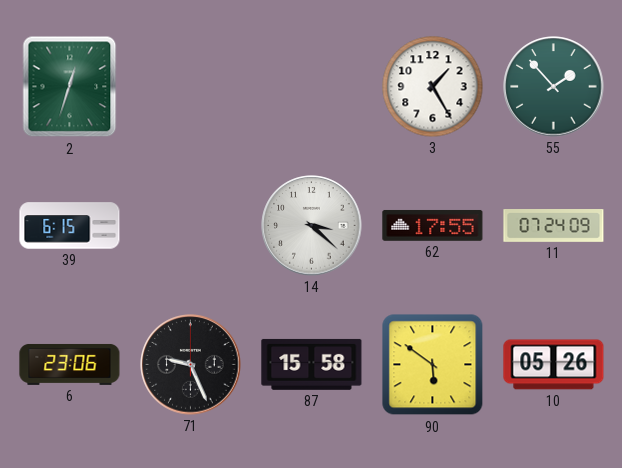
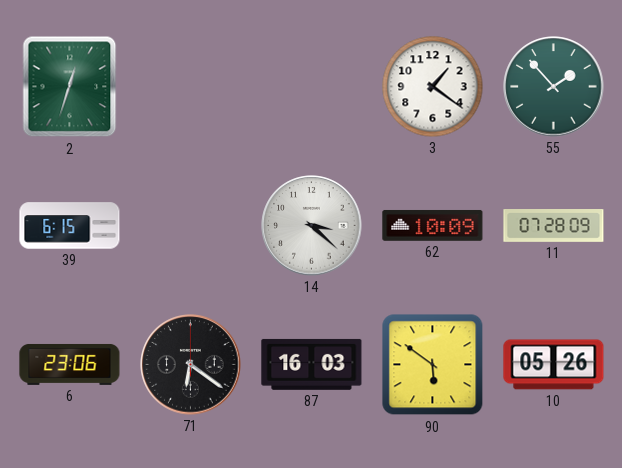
3: 1:25 -> 1:21 (433, 87)
62: 17:55 -> 10:09 (433, 225)
11: 07:24 -> 07:28 (554, 226)
71: 9:26 -> 6:21 (191, 365)
87: 15:58 -> 16:03 (312, 364)
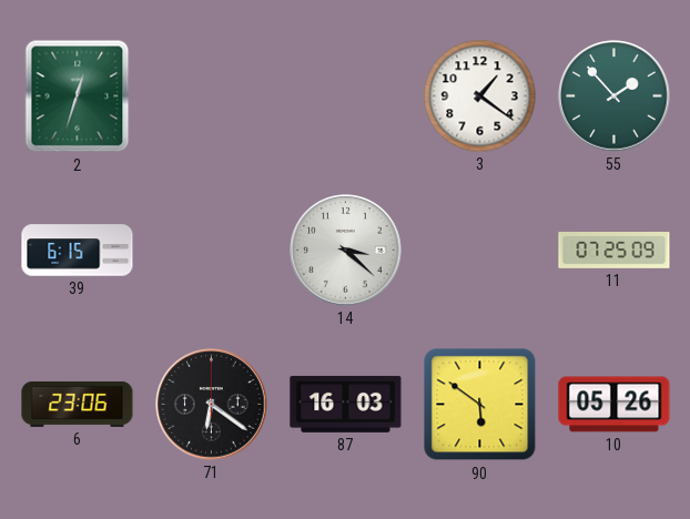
62: 10:09 -> none (433, 225)
11: 07:28 -> 07:25 (615, 251)
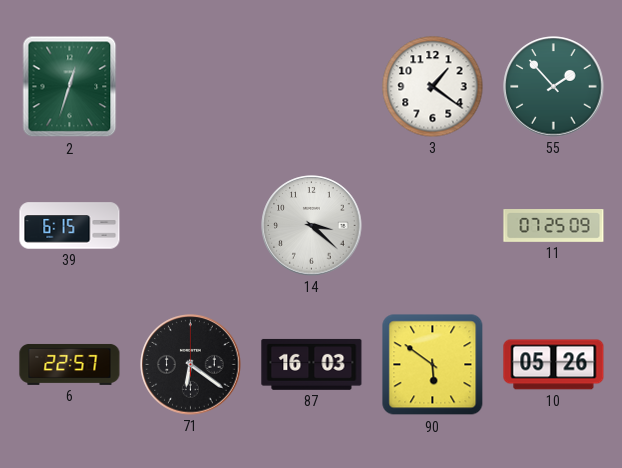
6: 23:06 -> 22:57 (70, 364)
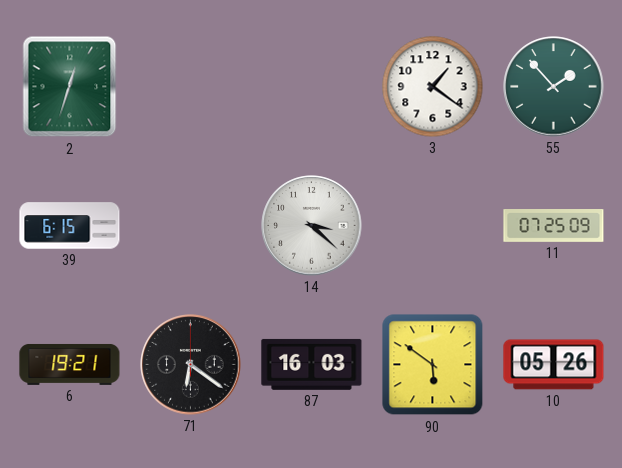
6: 22:57 -> 19:21 (70, 364)
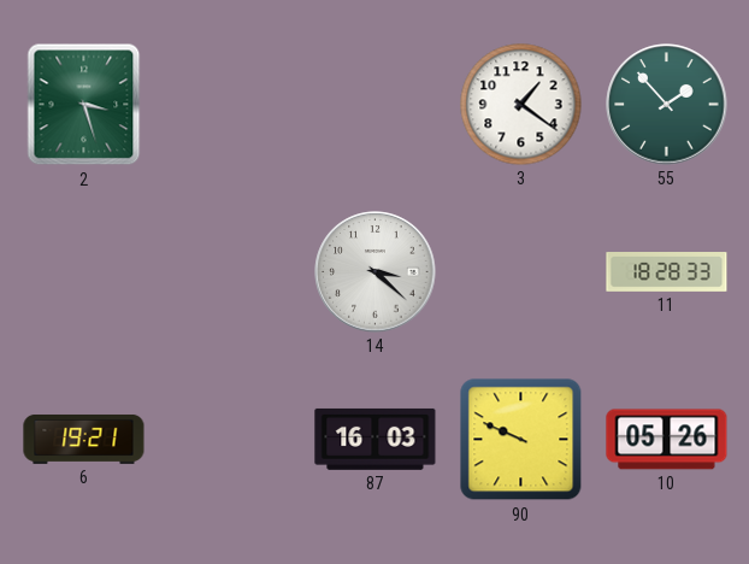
2: 12:33 -> 3:27 (84, 105)
39: 6:15 -> none (70, 226)
11: 07:25 -> 18:28 (667, 272)
71: 6:21 -> none (191, 365)
90: 5:51 -> 9:49 (521, 440)
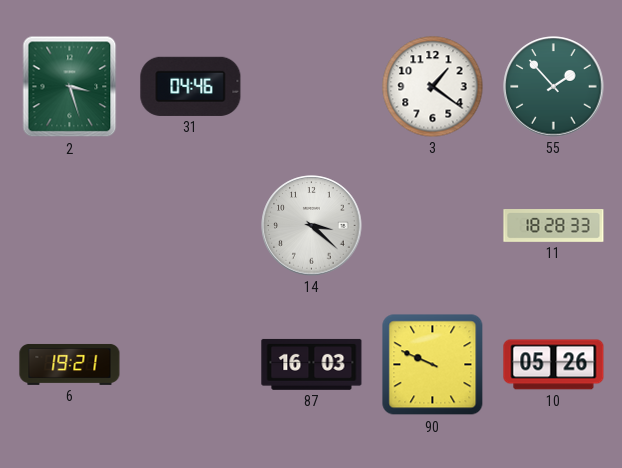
31: none -> 04:46 (191, 86)
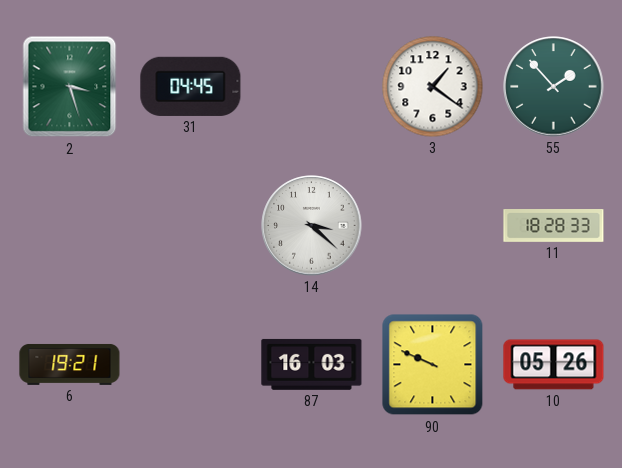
31: 04:46 -> 04:45 (191, 86)
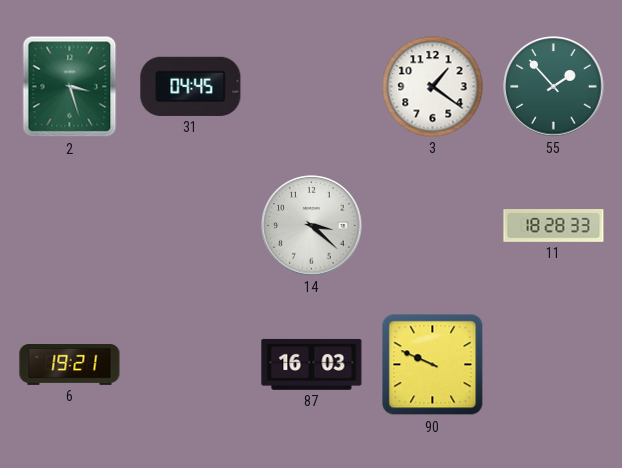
10: 05:26 -> none (554, 365)
